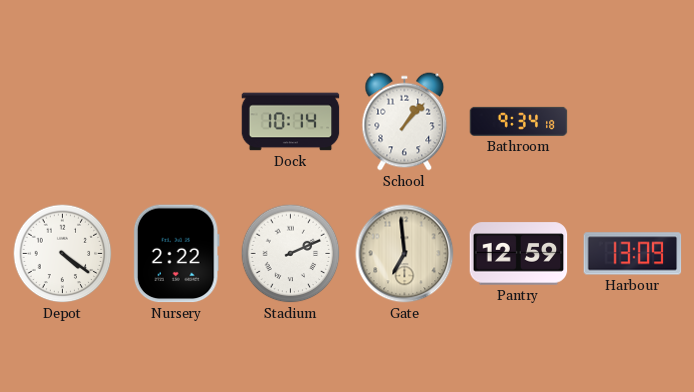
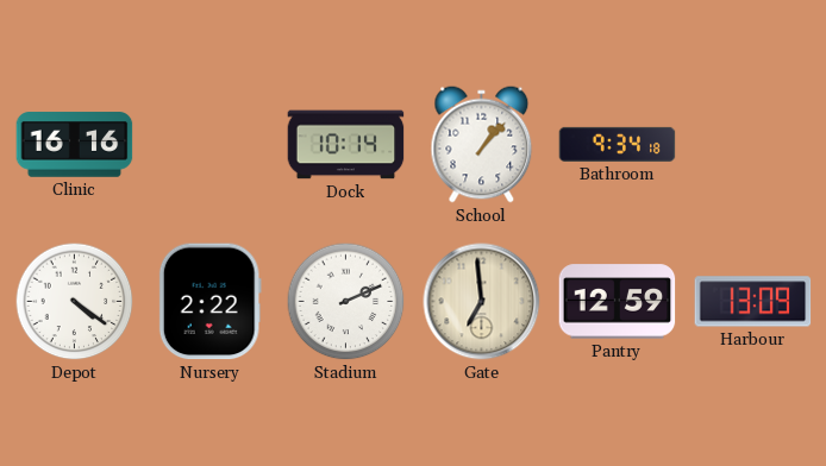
Clinic: none -> 16:16 (75, 145)
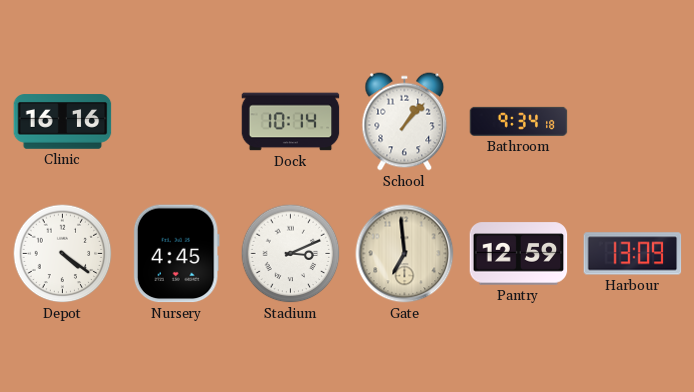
Nursery: 2:22 -> 4:45 (176, 254)
Stadium: 2:11 -> 3:11 (291, 254)
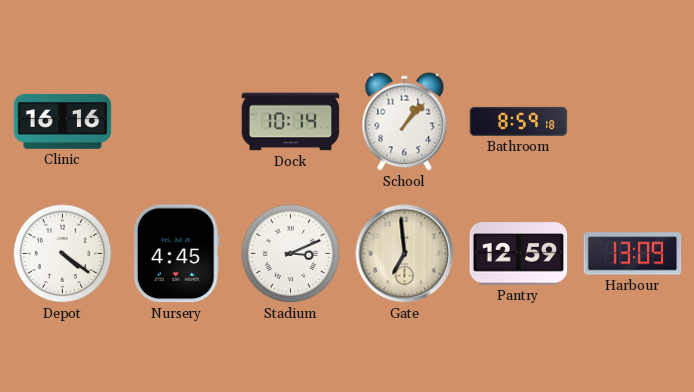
Bathroom: 9:34 -> 8:59 (519, 121)
